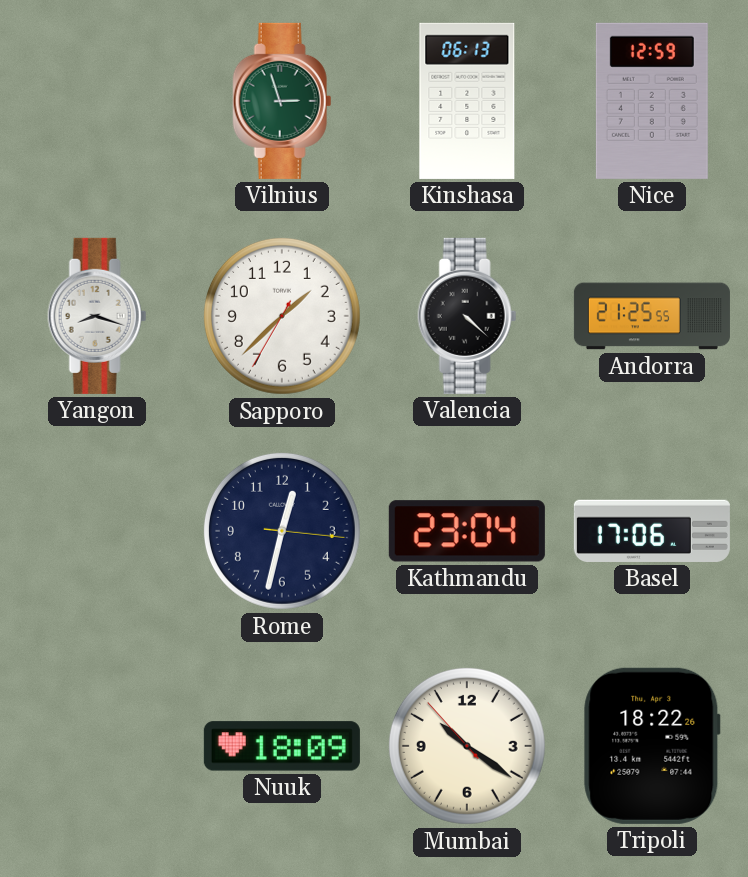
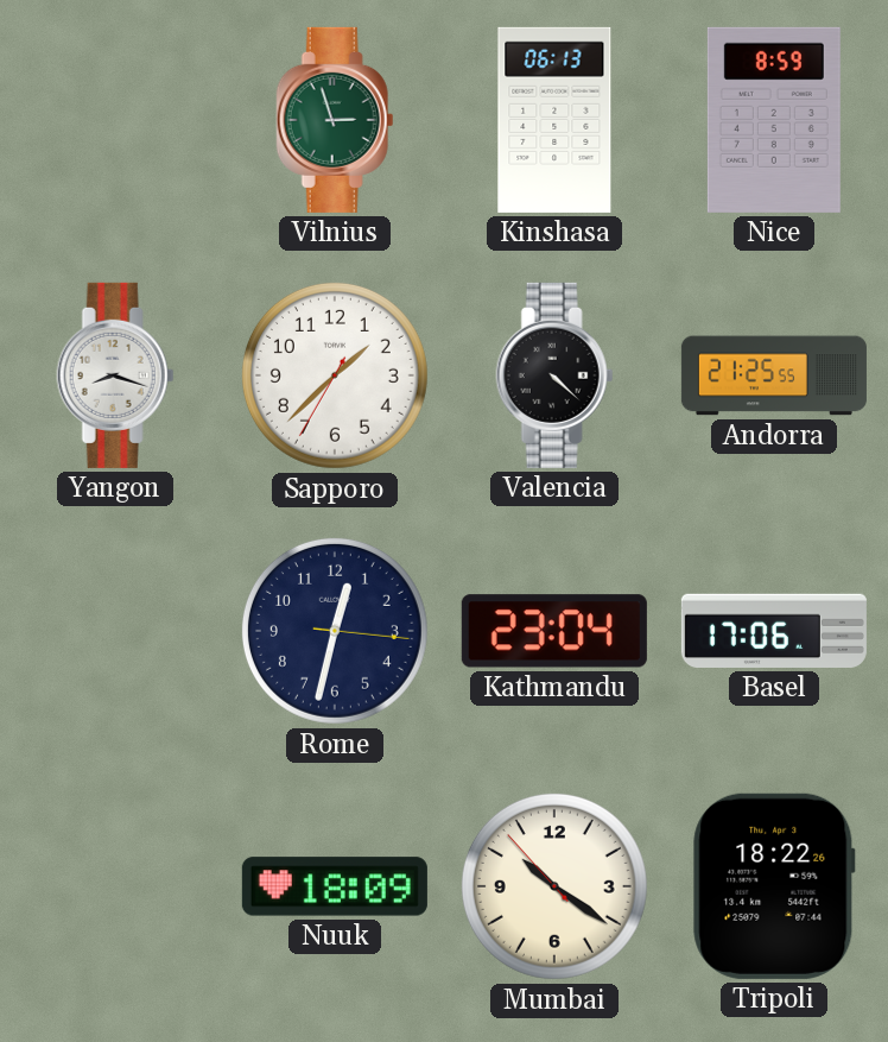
Nice: 12:59 -> 8:59 (774, 120)
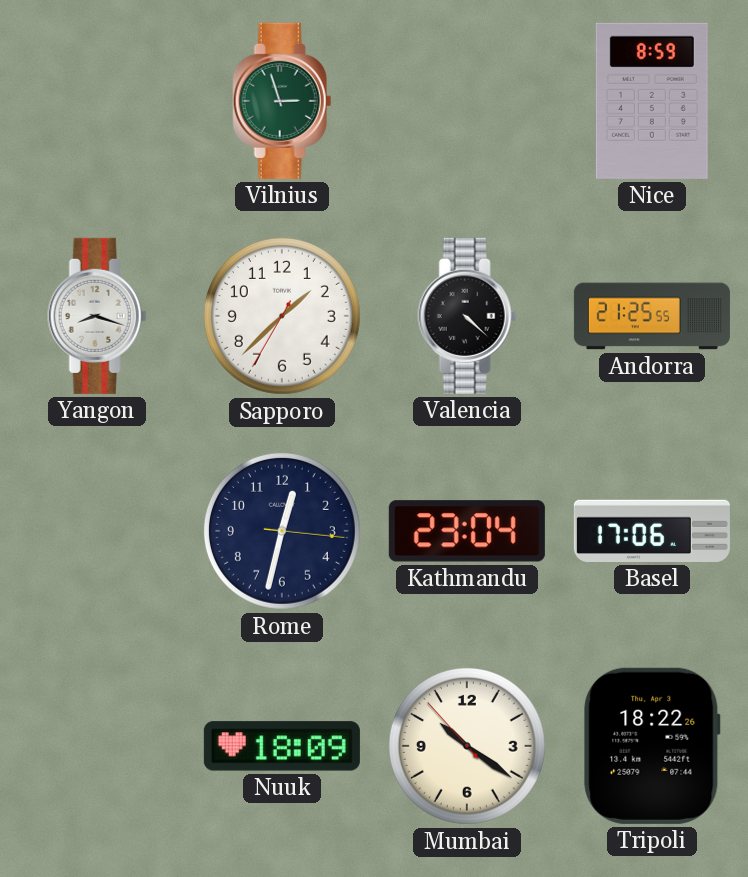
Kinshasa: 06:13 -> none (554, 120)
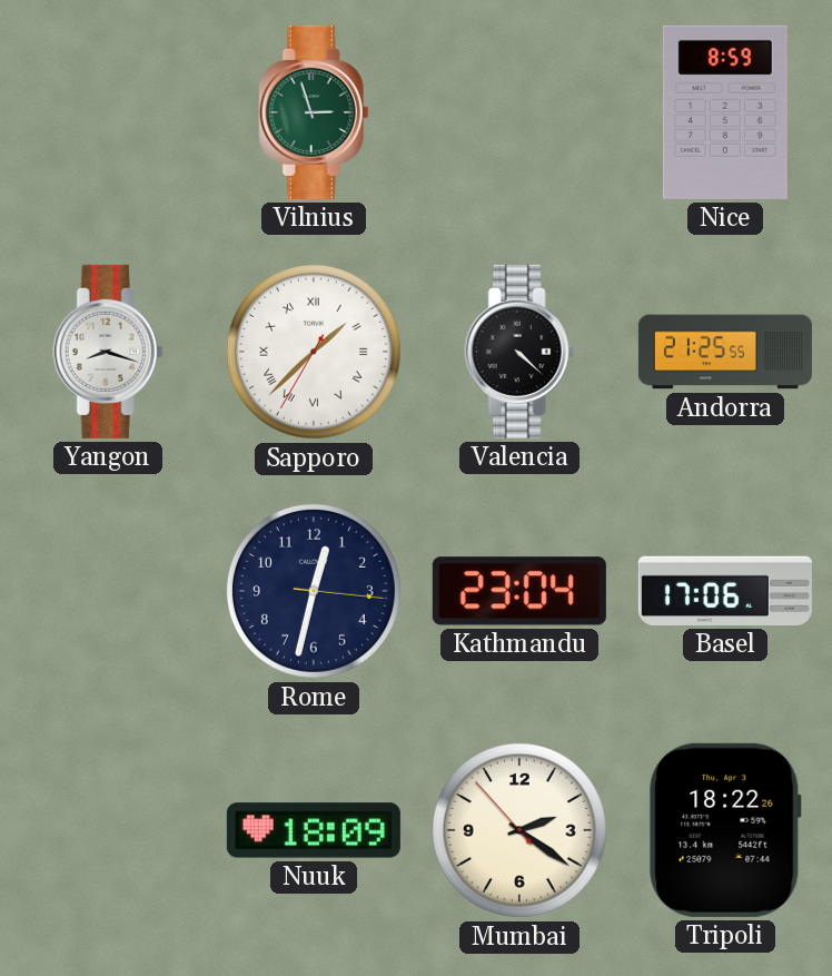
Sapporo numerals: Arabic -> Roman (314, 352)
Mumbai: 10:20 -> 2:20 (519, 830)
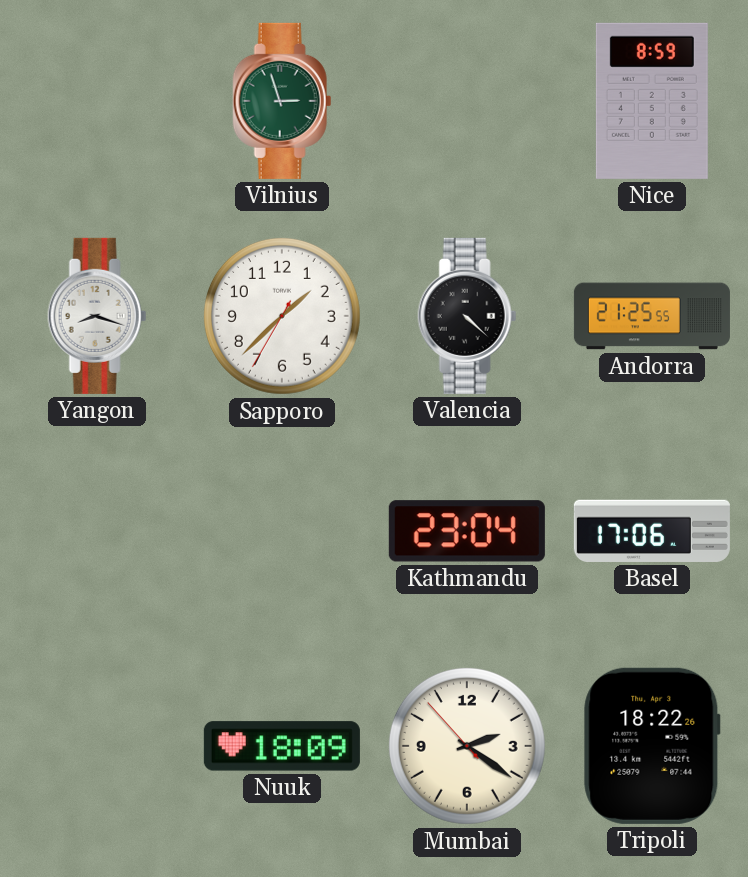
Sapporo numerals: Roman -> Arabic (282, 316)
Rome: 12:32 -> none (314, 591)
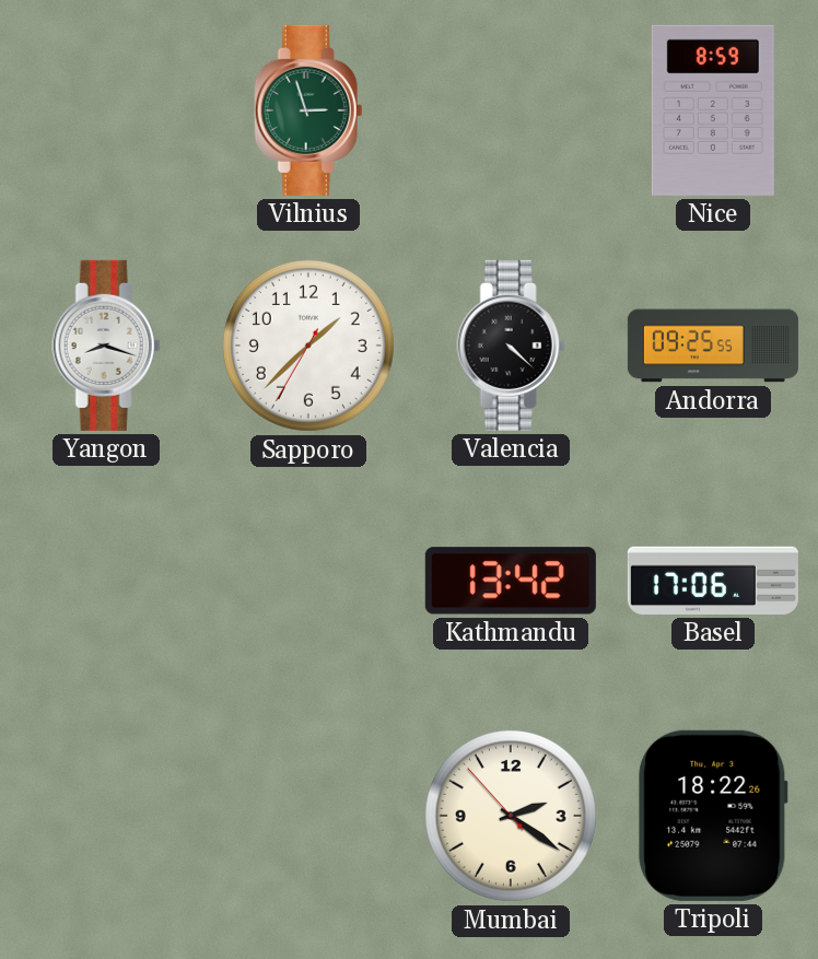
Andorra: 21:25 -> 09:25 (713, 346)
Kathmandu: 23:04 -> 13:42 (511, 581)
Nuuk: 18:09 -> none (282, 746)
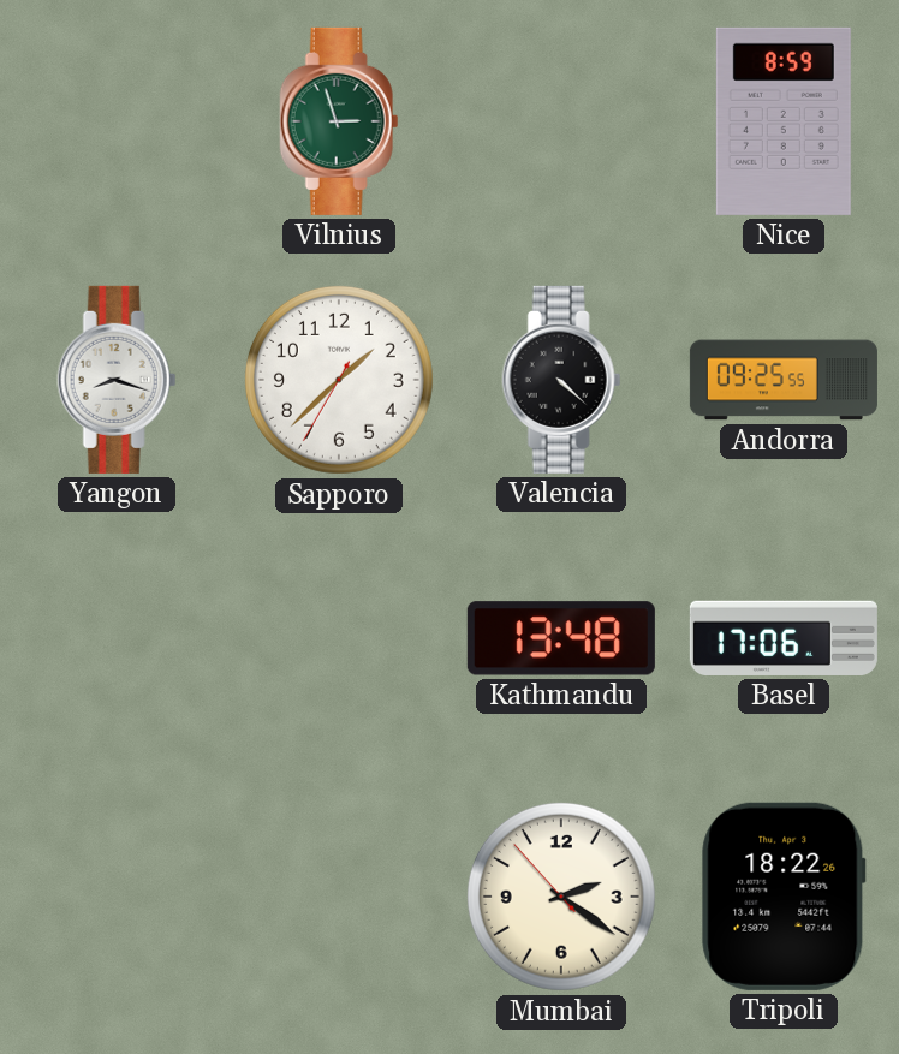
Kathmandu: 13:42 -> 13:48 (561, 638)
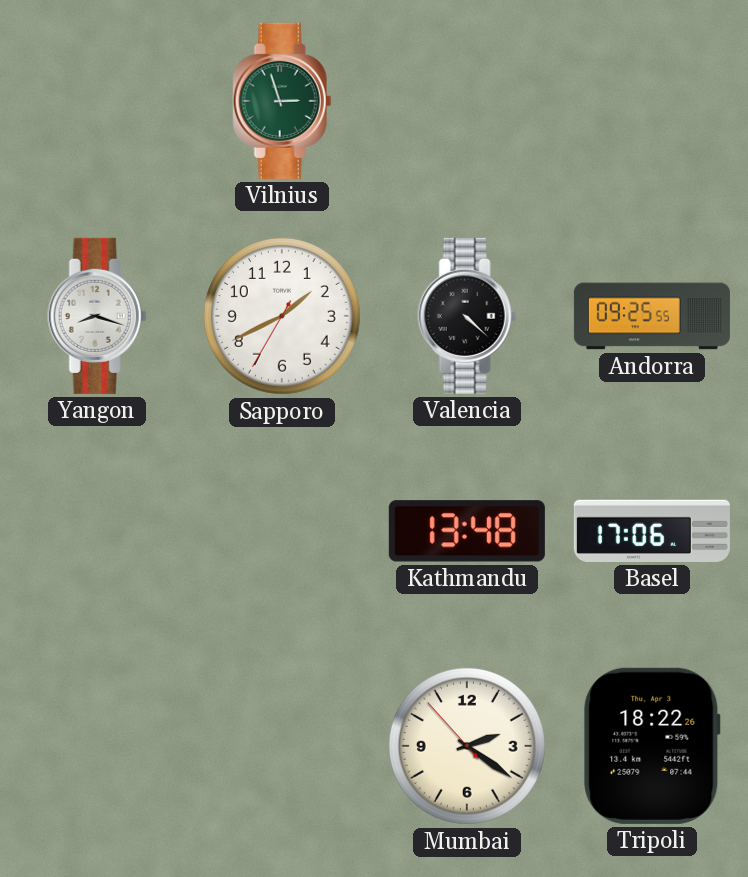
Nice: 8:59 -> none (784, 121)
Sapporo: 1:37 -> 1:40 (282, 316)
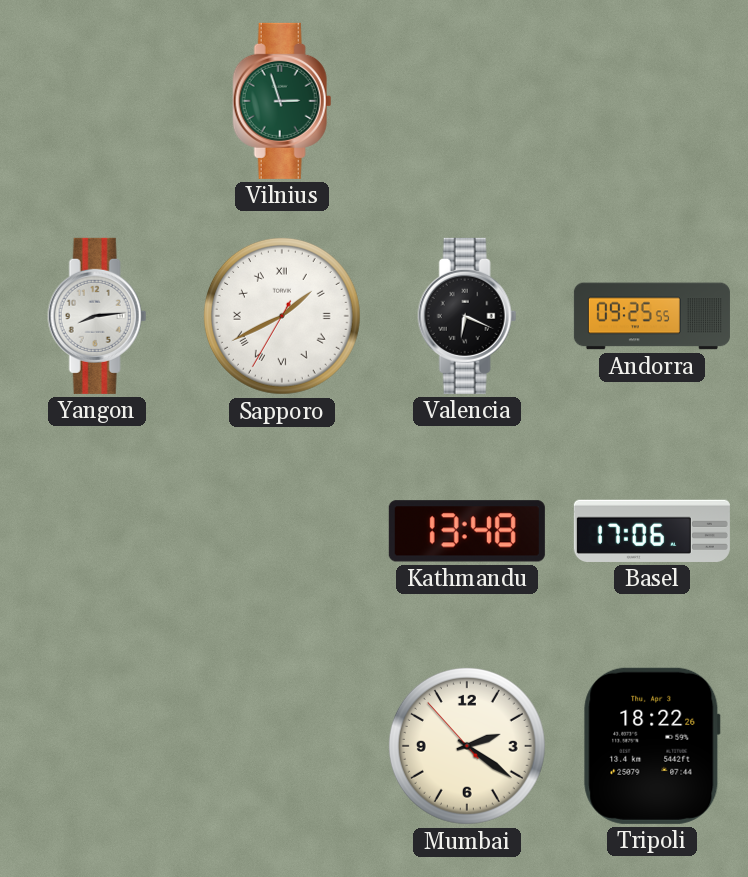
Yangon: 8:18 -> 8:14 (97, 316)
Sapporo numerals: Arabic -> Roman (282, 316)
Valencia: 4:22 -> 6:19 (467, 316)
